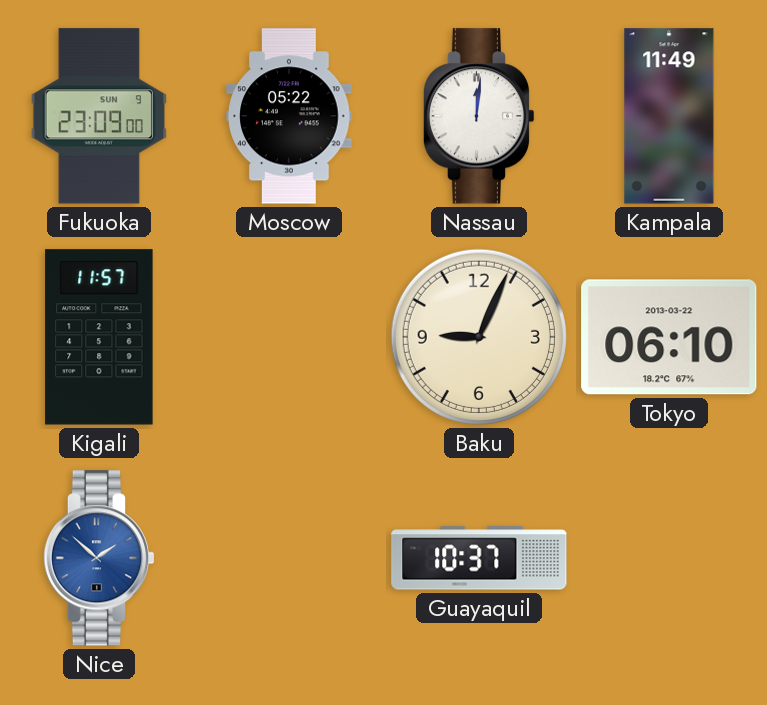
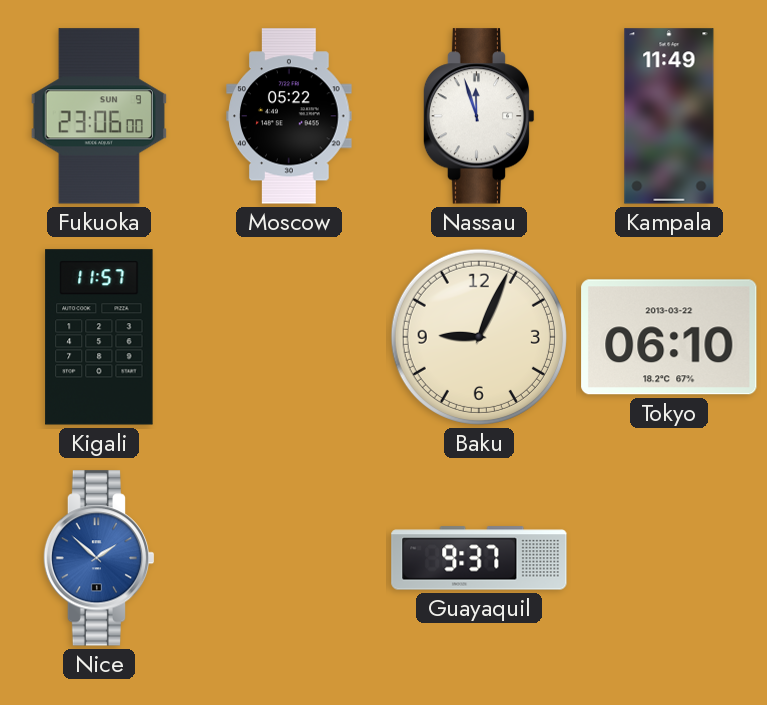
Fukuoka: 23:09 -> 23:06 (99, 116)
Nassau: 12:01 -> 11:57 (479, 116)
Guayaquil: 10:37 -> 9:37 (479, 558)
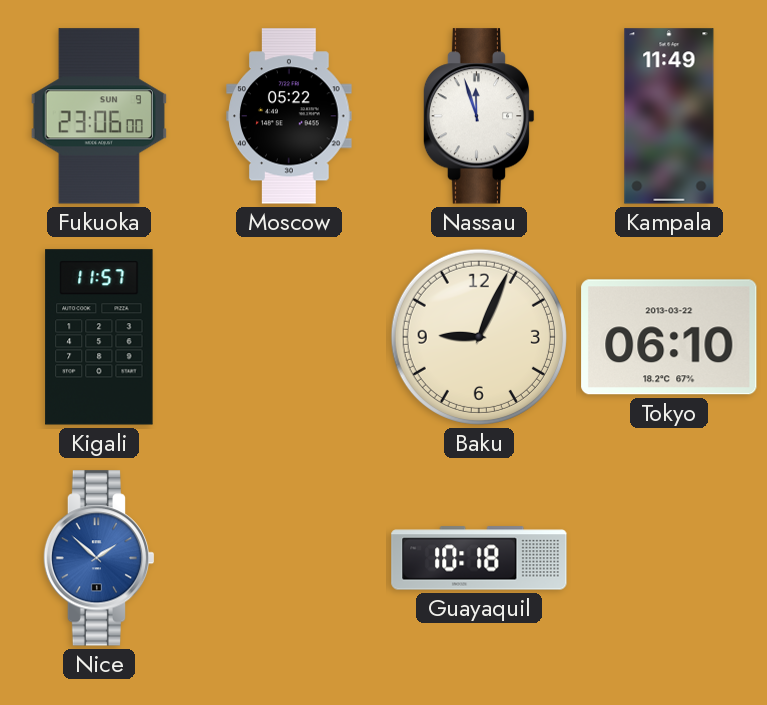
Guayaquil: 9:37 -> 10:18 (479, 558)
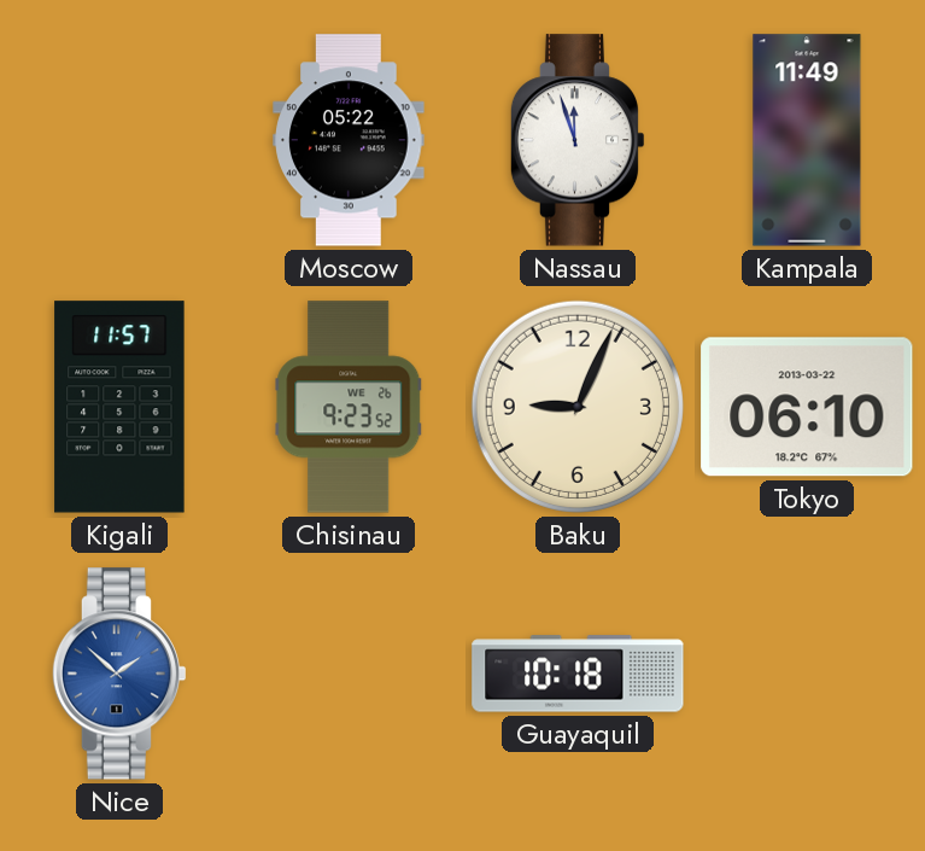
Fukuoka: 23:06 -> none (99, 116)
Chisinau: none -> 9:23 (349, 407)
